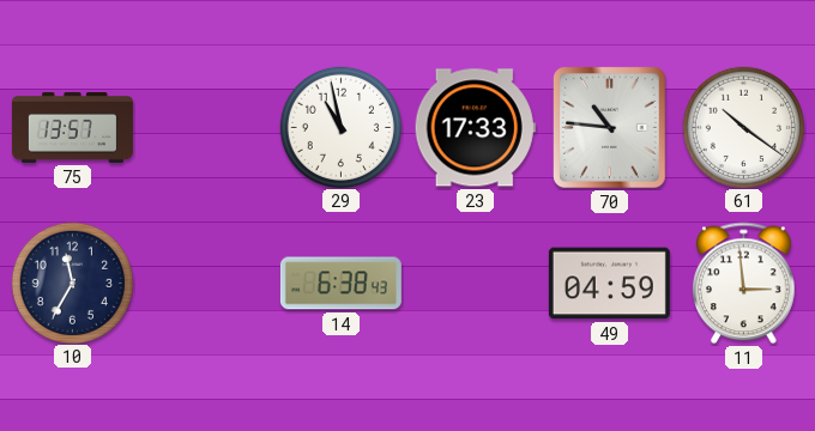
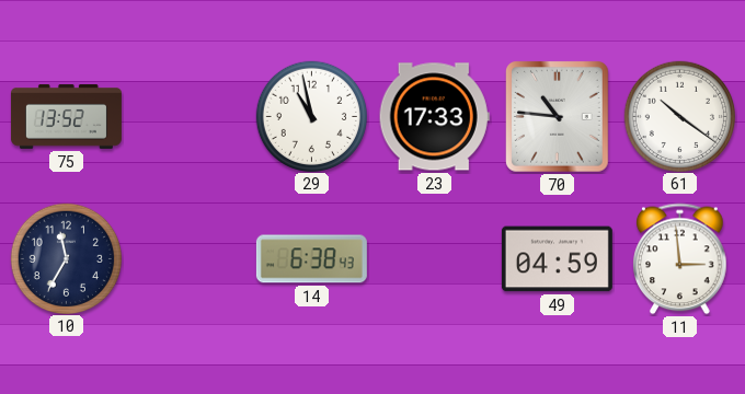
75: 13:57 -> 13:52 (66, 117)
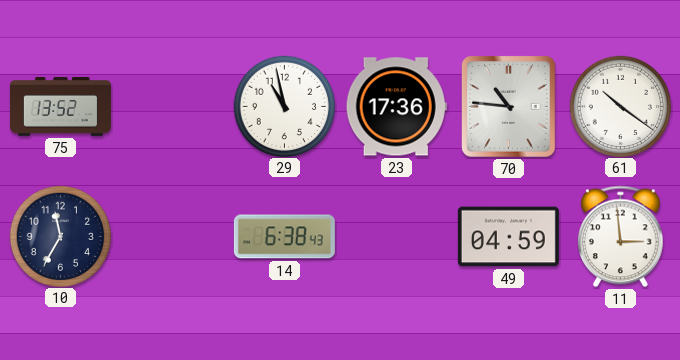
23: 17:33 -> 17:36 (396, 107)
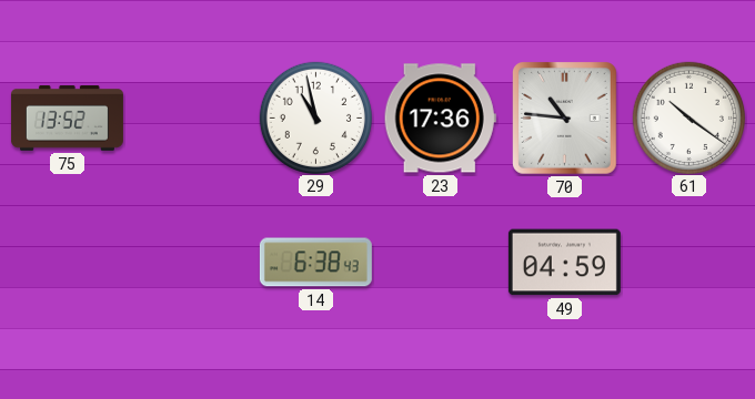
10: 11:35 -> none (60, 236)
11: 2:59 -> none (621, 237)
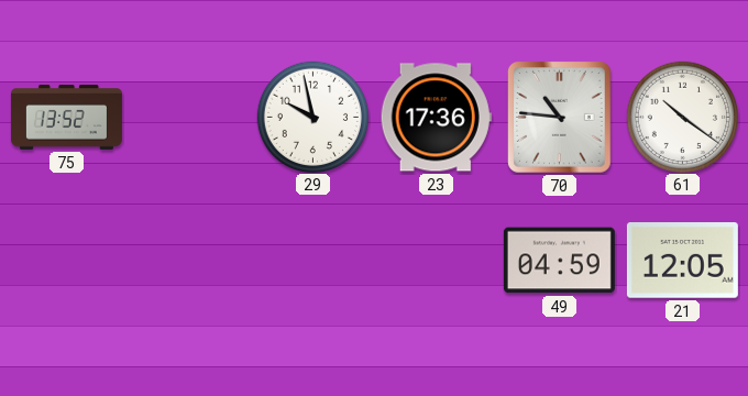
29: 10:58 -> 9:58 (312, 117)
14: 6:38 -> none (315, 263)
21: none -> 12:05 (682, 261)
